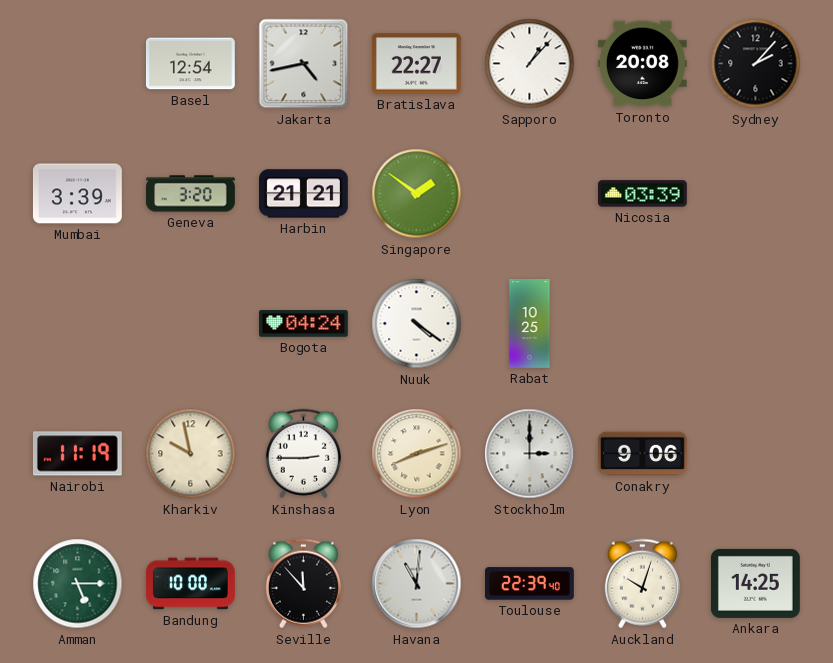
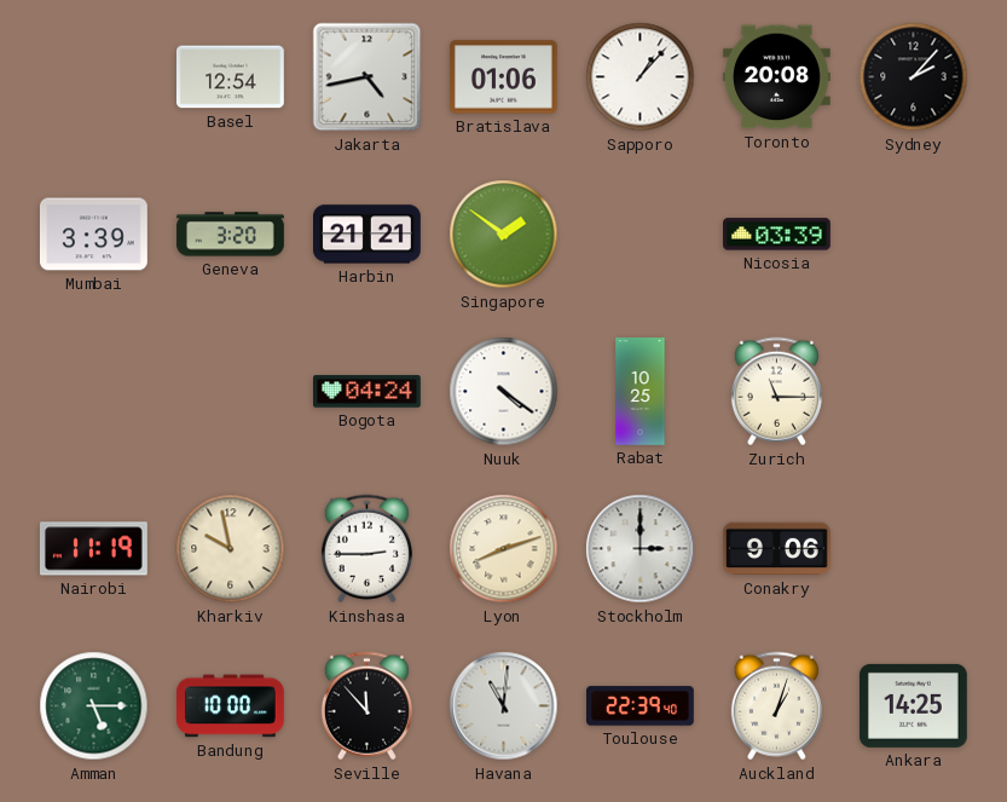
Bratislava: 22:27 -> 01:06 (504, 77)
Zurich: none -> 11:15 (776, 392)
Auckland: 10:03 -> 1:03 (776, 706)
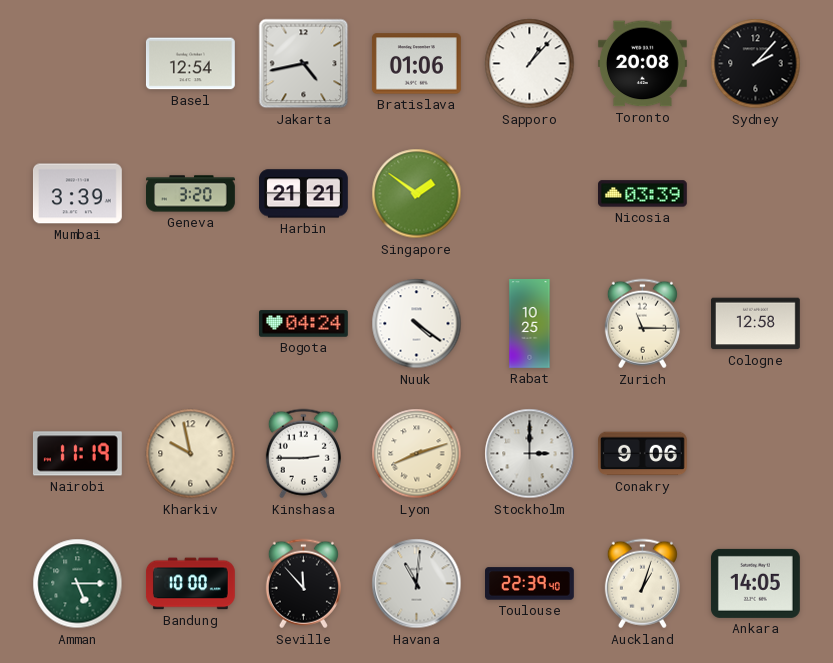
Cologne: none -> 12:58 (756, 324)
Ankara: 14:25 -> 14:05 (755, 583)
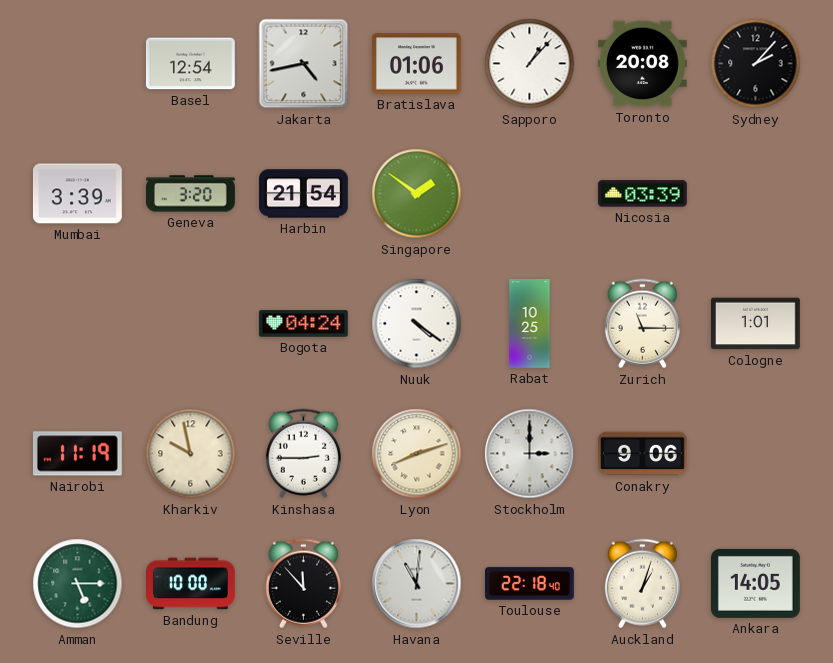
Harbin: 21:21 -> 21:54 (304, 194)
Cologne: 12:58 -> 1:01 (756, 324)
Toulouse: 22:39 -> 22:18 (530, 584)
